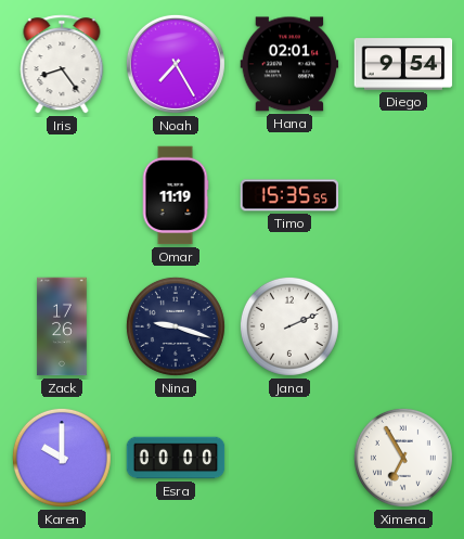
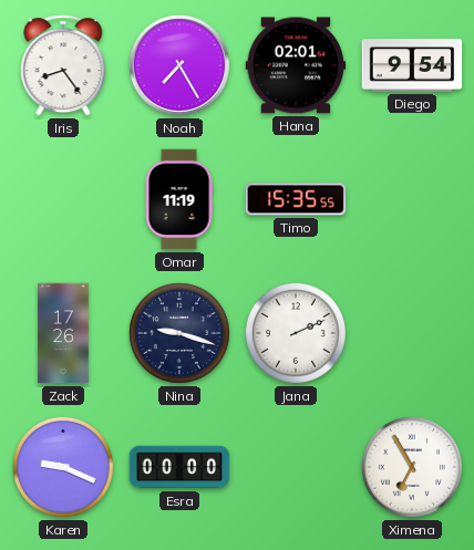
Karen: 10:00 -> 9:19 (63, 467)
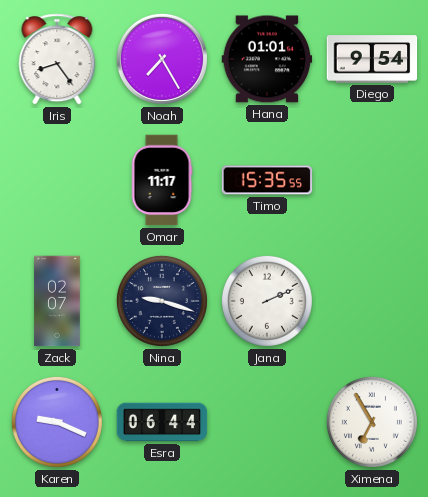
Hana: 02:01 -> 01:01 (267, 59)
Omar: 11:19 -> 11:17 (162, 180)
Zack: 17:26 -> 02:07 (57, 301)
Esra: 00:00 -> 06:44 (162, 422)
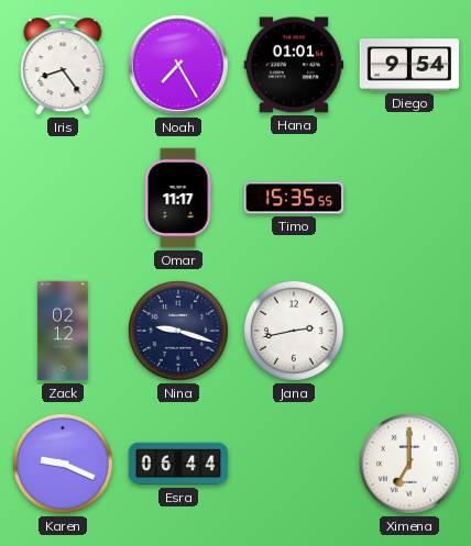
Zack: 02:07 -> 02:12 (63, 331)
Jana: 2:11 -> 2:43 (294, 331)
Ximena: 6:55 -> 7:00 (409, 464)
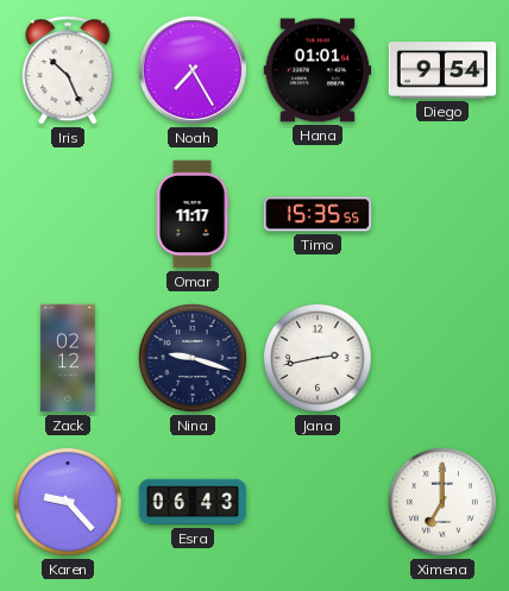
Iris: 8:24 -> 10:26 (68, 70)
Karen: 9:19 -> 9:23 (68, 502)
Esra: 06:44 -> 06:43 (193, 502)
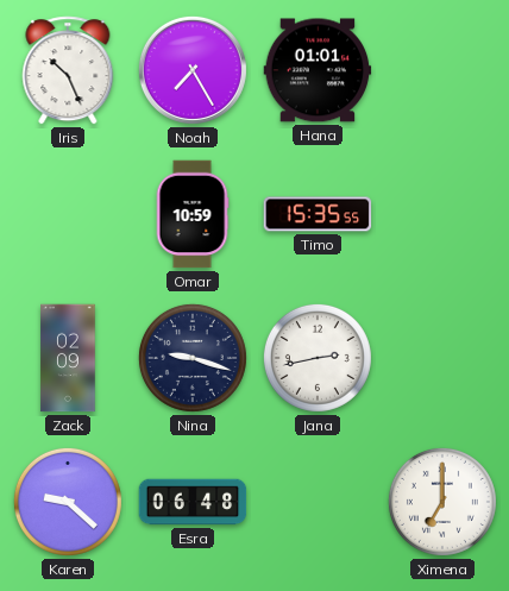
Diego: 9:54 -> none (442, 70)
Omar: 11:17 -> 10:59 (193, 214)
Zack: 02:12 -> 02:09 (68, 358)
Karen: 9:23 -> 9:22 (68, 502)
Esra: 06:43 -> 06:48 (193, 502)
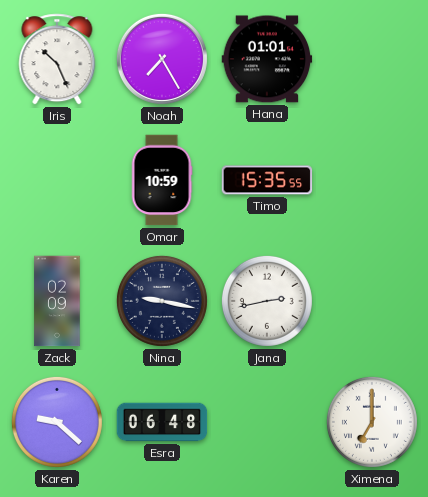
Nina: 9:18 -> 9:17 (162, 301)
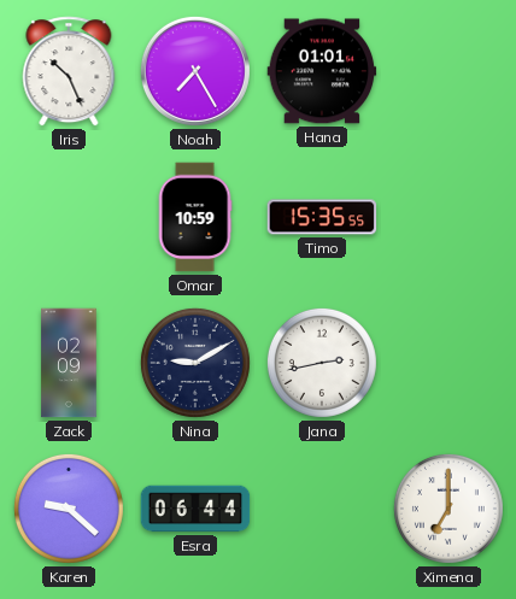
Nina: 9:17 -> 9:10 (195, 363)
Esra: 06:48 -> 06:44 (195, 509)
